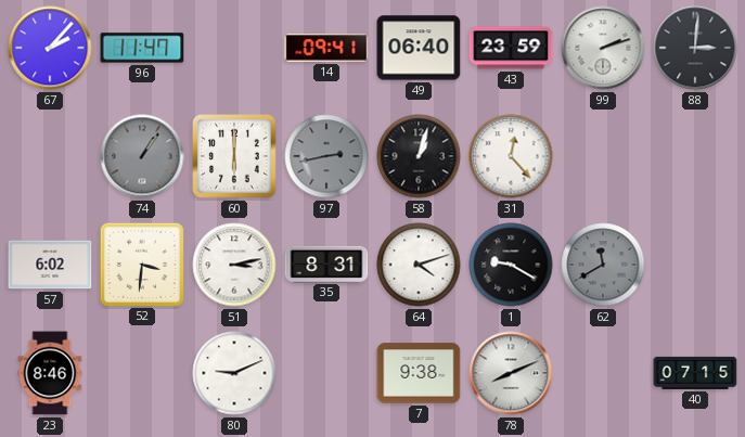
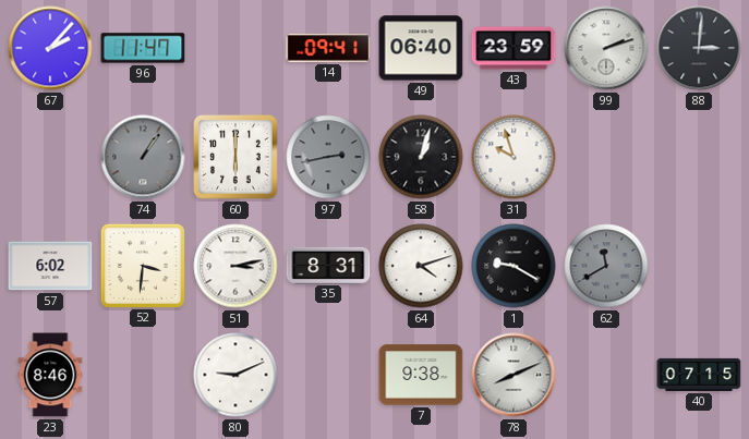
31: 12:23 -> 9:57 (514, 157)
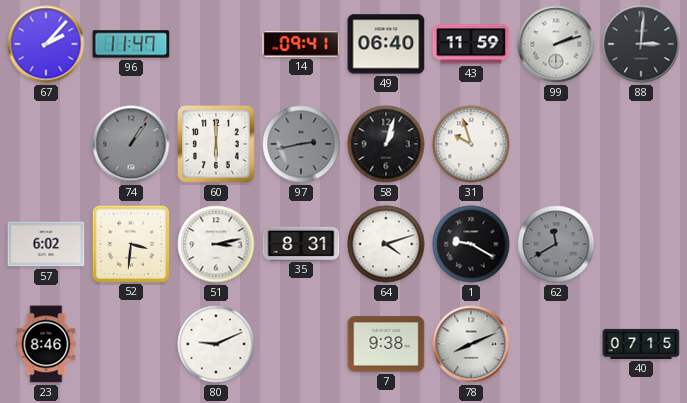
43: 23:59 -> 11:59 (471, 44)
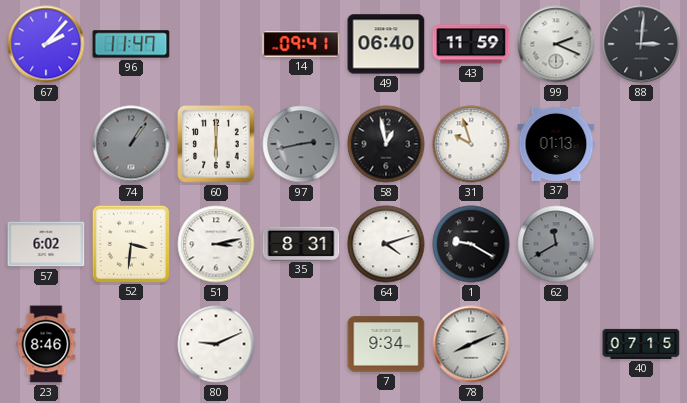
99: 2:12 -> 2:19 (556, 44)
58: 1:03 -> 12:58 (386, 144)
37: none -> 01:13 (556, 144)
7: 9:38 -> 9:34 (386, 344)
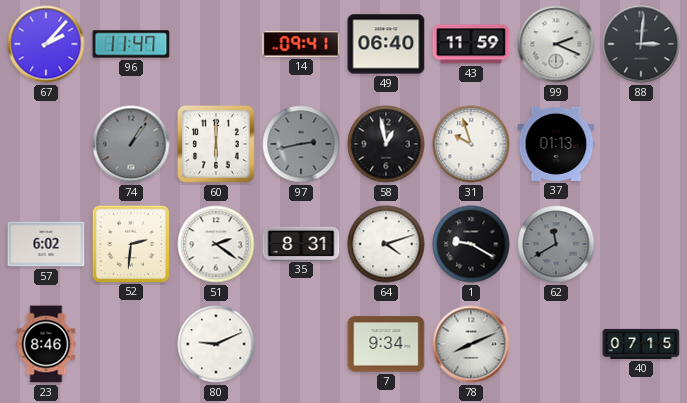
52: 3:31 -> 2:31 (130, 243)
51: 3:13 -> 2:21 (216, 244)
